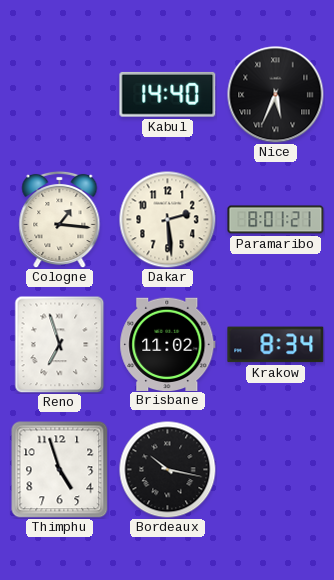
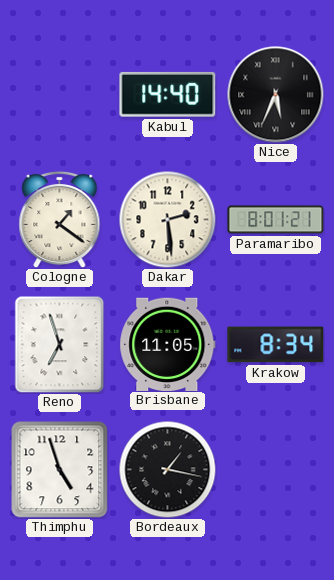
Cologne: 1:16 -> 1:21 (60, 219)
Brisbane: 11:02 -> 11:05 (168, 344)
Bordeaux: 10:17 -> 1:17 (167, 469)
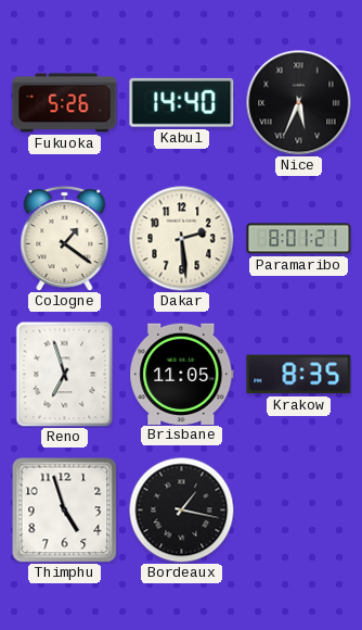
Fukuoka: none -> 5:26 (65, 103)
Krakow: 8:34 -> 8:35 (299, 375)
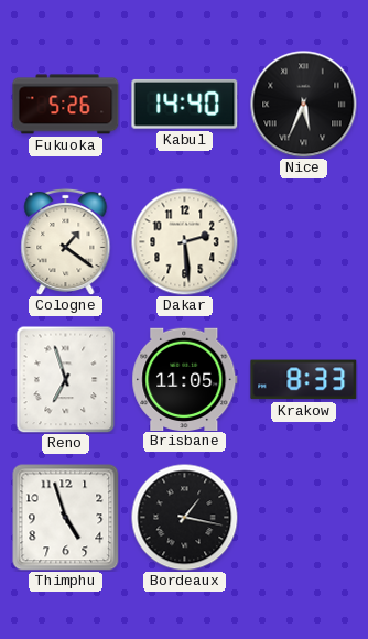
Paramaribo: 8:01 -> none (299, 239)
Krakow: 8:35 -> 8:33 (304, 380)
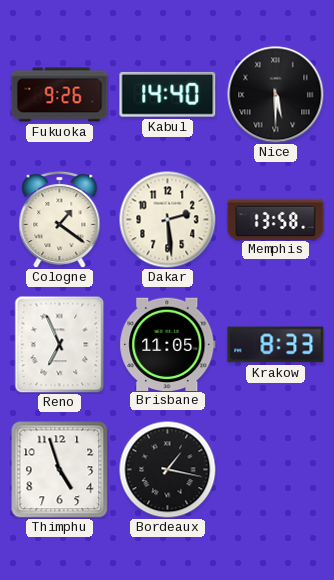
Fukuoka: 5:26 -> 9:26 (60, 95)
Nice: 5:34 -> 5:30 (276, 95)
Memphis: none -> 13:58 (276, 219)
Reno: 6:57 -> 6:56 (60, 344)
